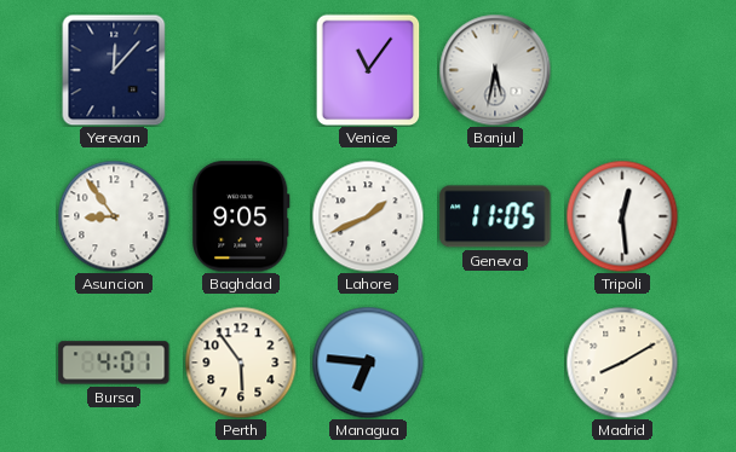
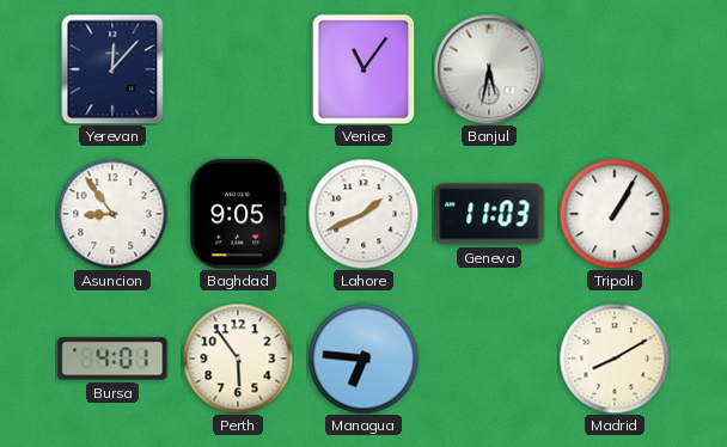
Geneva: 11:05 -> 11:03 (489, 214)
Tripoli: 12:29 -> 1:05 (615, 214)
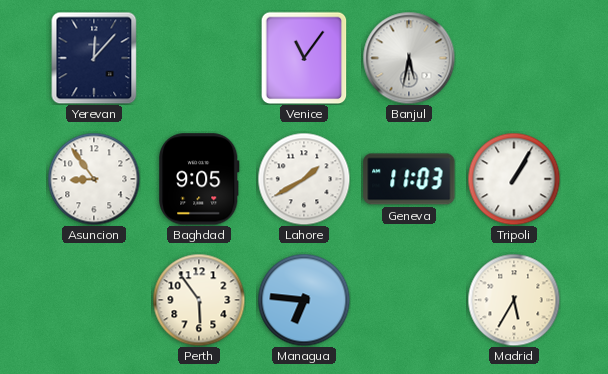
Lahore: 1:41 -> 1:40 (304, 179)
Bursa: 4:01 -> none (112, 359)
Madrid: 8:10 -> 5:35 (514, 300)
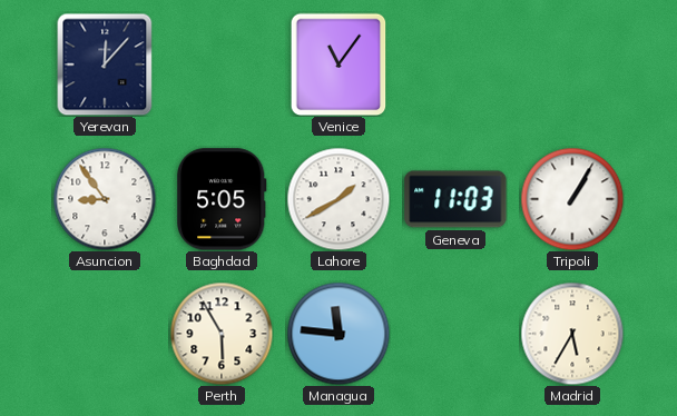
Banjul: 5:32 -> none (409, 58)
Baghdad: 9:05 -> 5:05 (222, 199)
Perth: 5:54 -> 5:55 (222, 334)
Managua: 6:46 -> 11:46 (338, 334)
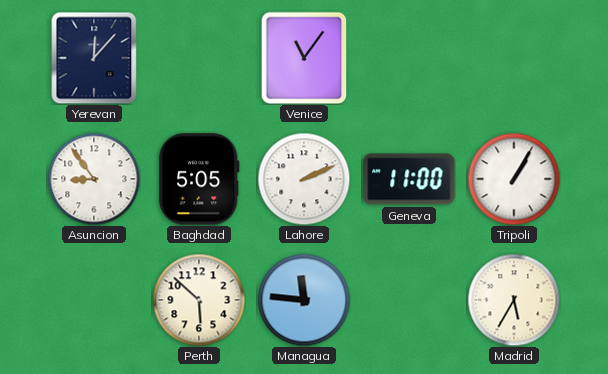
Lahore: 1:40 -> 2:11 (304, 179)
Geneva: 11:03 -> 11:00 (409, 179)
Perth: 5:55 -> 5:52 (199, 300)
